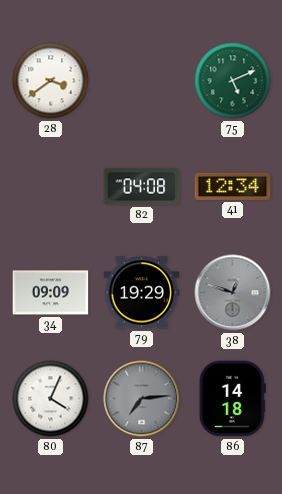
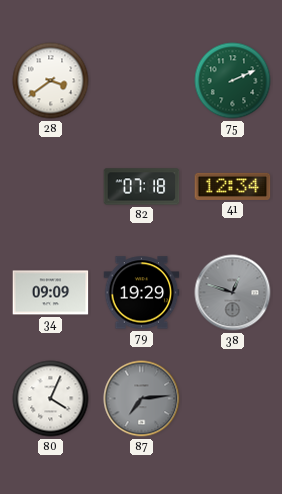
75: 5:11 -> 2:11 (233, 81)
82: 04:08 -> 07:18 (142, 187)
86: 14:18 -> none (232, 399)
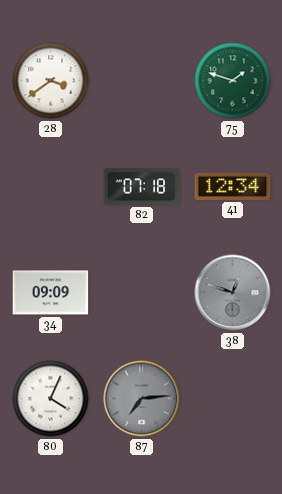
75: 2:11 -> 1:48 (233, 81)
79: 19:29 -> none (142, 293)
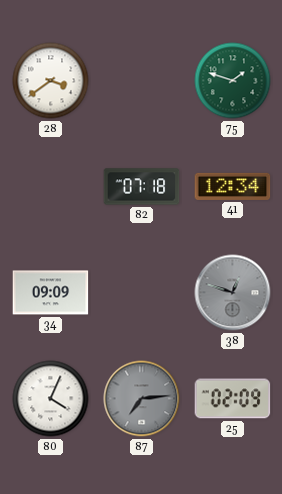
25: none -> 02:09 (233, 399)
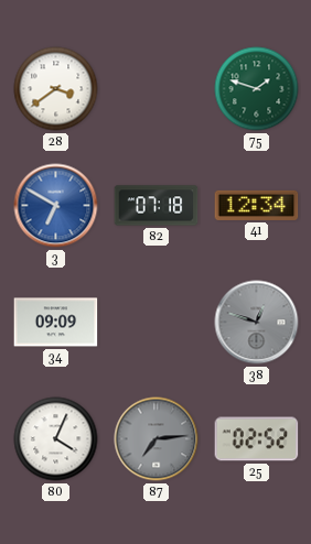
3: none -> 6:50 (56, 206)
25: 02:09 -> 02:52 (257, 439)
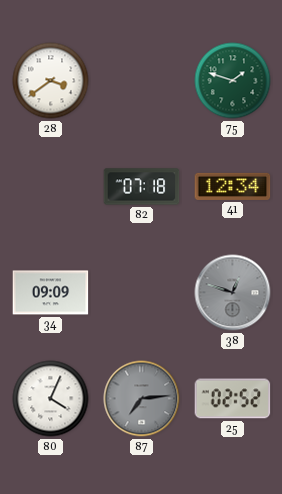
3: 6:50 -> none (56, 206)
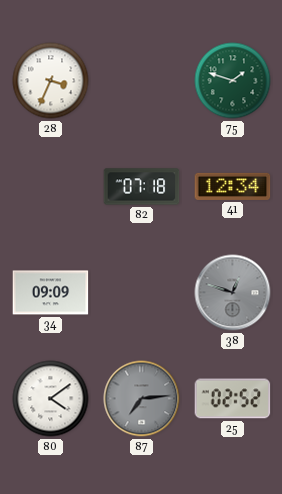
28: 3:39 -> 3:34 (51, 81)
80: 4:04 -> 4:09 (51, 399)
